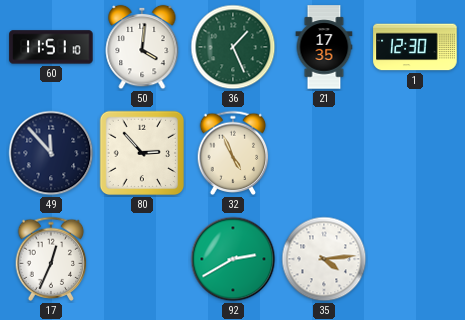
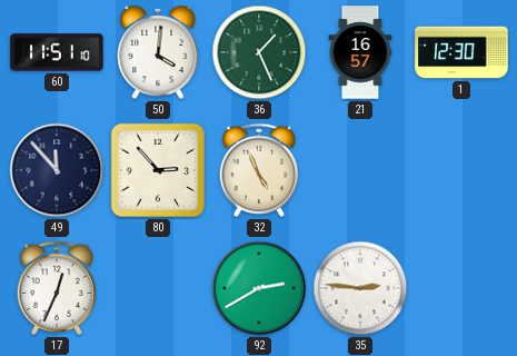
21: 17:35 -> 16:57 (360, 52)
35: 4:14 -> 2:46 (360, 288)
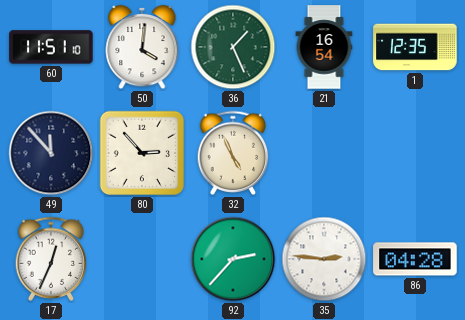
21: 16:57 -> 16:54 (324, 47)
1: 12:30 -> 12:35 (415, 47)
92: 2:40 -> 2:37 (233, 259)
86: none -> 04:28 (415, 259)
